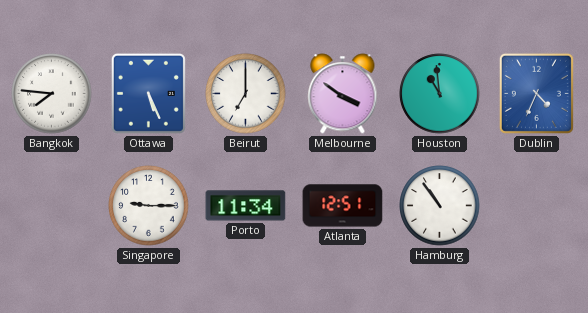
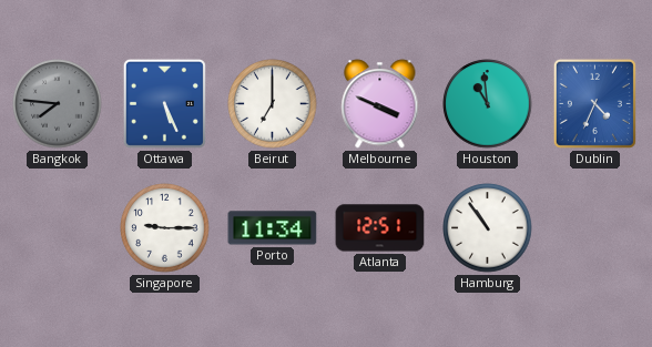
Bangkok dial: white -> grey (58, 104)
Melbourne: 3:51 -> 3:49 (380, 104)
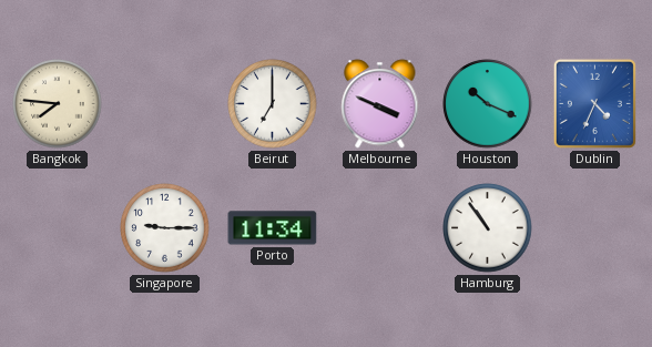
Bangkok dial: grey -> cream (58, 104)
Ottawa: 5:26 -> none (164, 103)
Houston: 10:59 -> 10:19 (488, 104)
Atlanta: 12:51 -> none (380, 228)
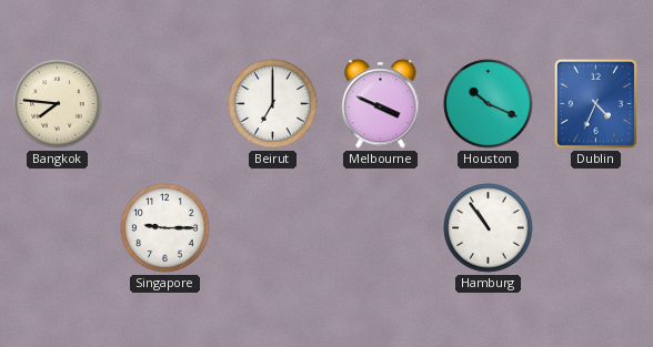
Porto: 11:34 -> none (273, 228)
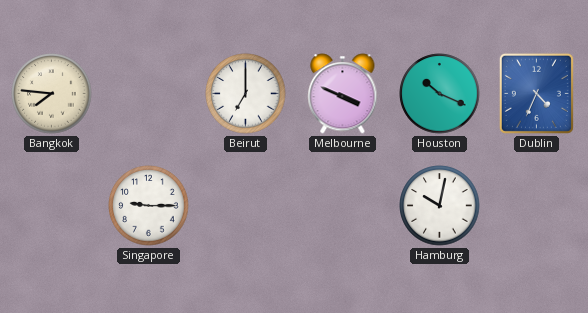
Hamburg: 10:54 -> 10:02 (440, 206)
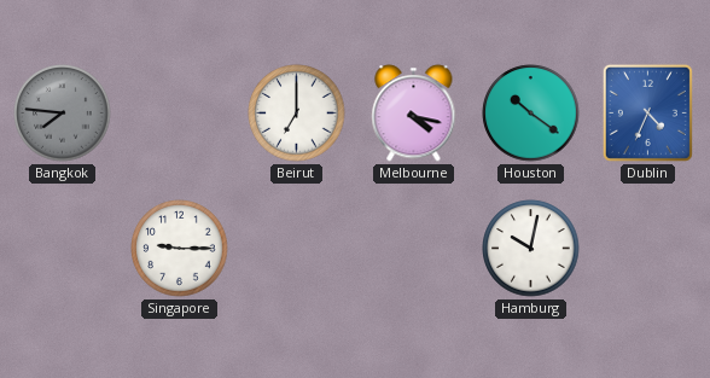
Bangkok dial: cream -> grey (63, 114)
Melbourne: 3:49 -> 4:17 (414, 114)
Houston: 10:19 -> 10:21 (531, 114)
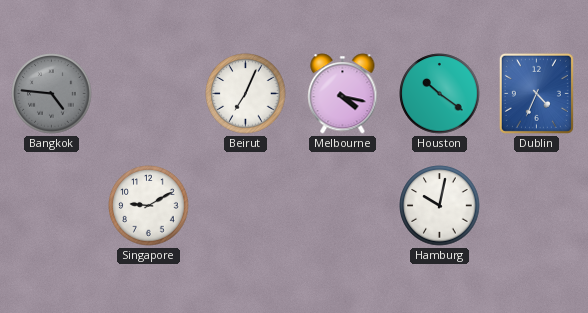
Bangkok: 7:46 -> 4:46 (52, 94)
Beirut: 7:00 -> 7:04 (246, 94)
Singapore: 9:15 -> 9:10 (149, 206)
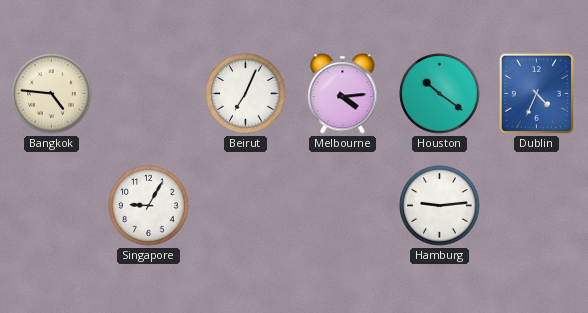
Bangkok dial: grey -> cream (52, 94)
Melbourne: 4:17 -> 4:14 (343, 94)
Singapore: 9:10 -> 9:05 (149, 206)
Hamburg: 10:02 -> 9:14 (440, 206)
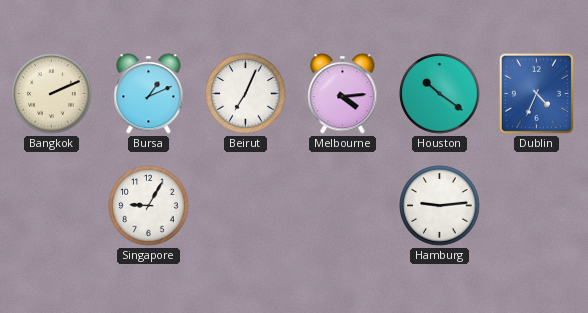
Bangkok: 4:46 -> 2:11 (52, 94)
Bursa: none -> 1:11 (149, 94)
